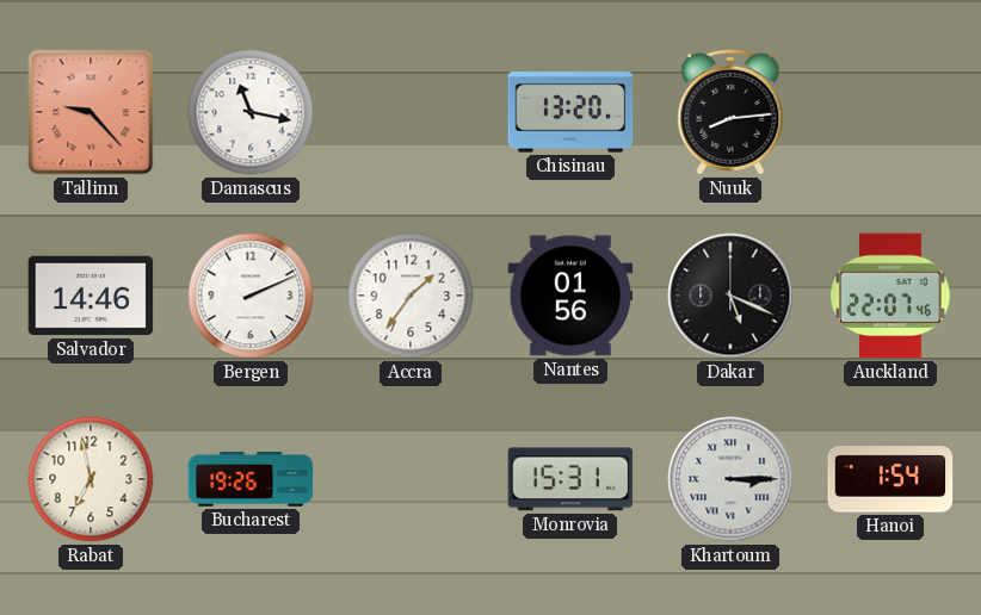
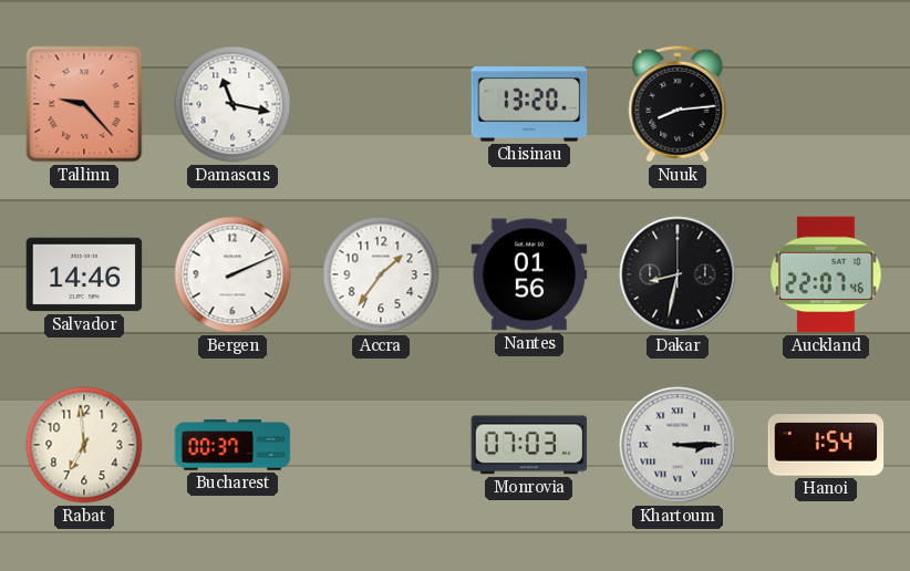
Dakar: 5:19 -> 8:32 (678, 274)
Rabat: 6:58 -> 6:59 (84, 445)
Bucharest: 19:26 -> 00:37 (232, 446)
Monrovia: 15:31 -> 07:03 (529, 445)
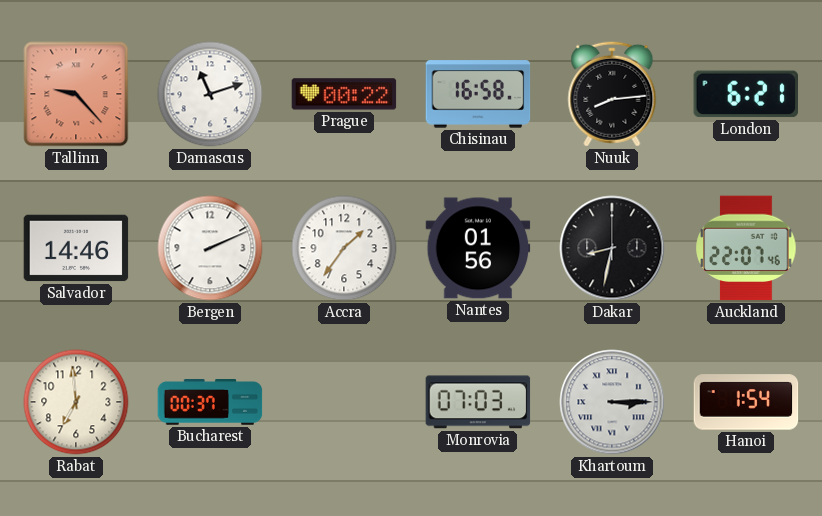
Damascus: 11:17 -> 11:12 (210, 94)
Prague: none -> 00:22 (344, 94)
Chisinau: 13:20 -> 16:58 (478, 94)
London: none -> 6:21 (746, 94)
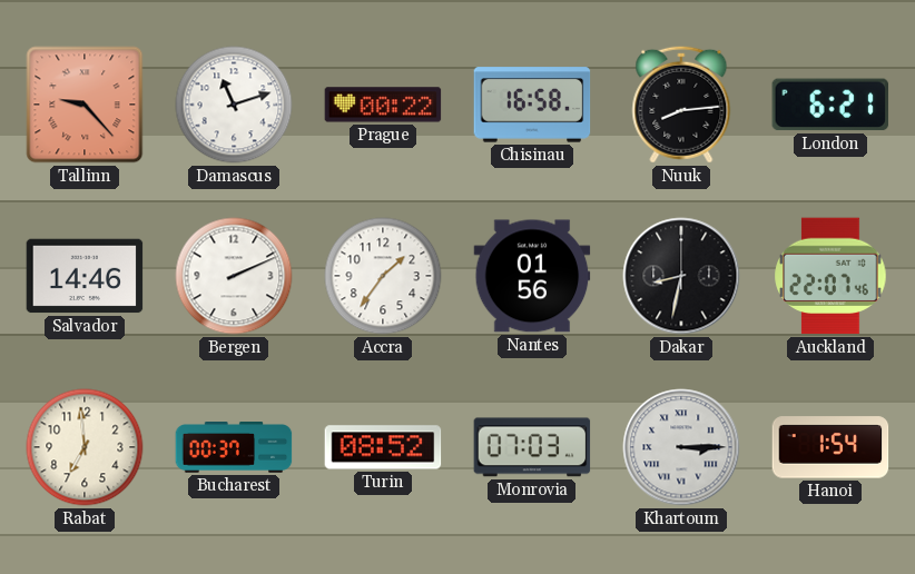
Turin: none -> 08:52 (383, 447)
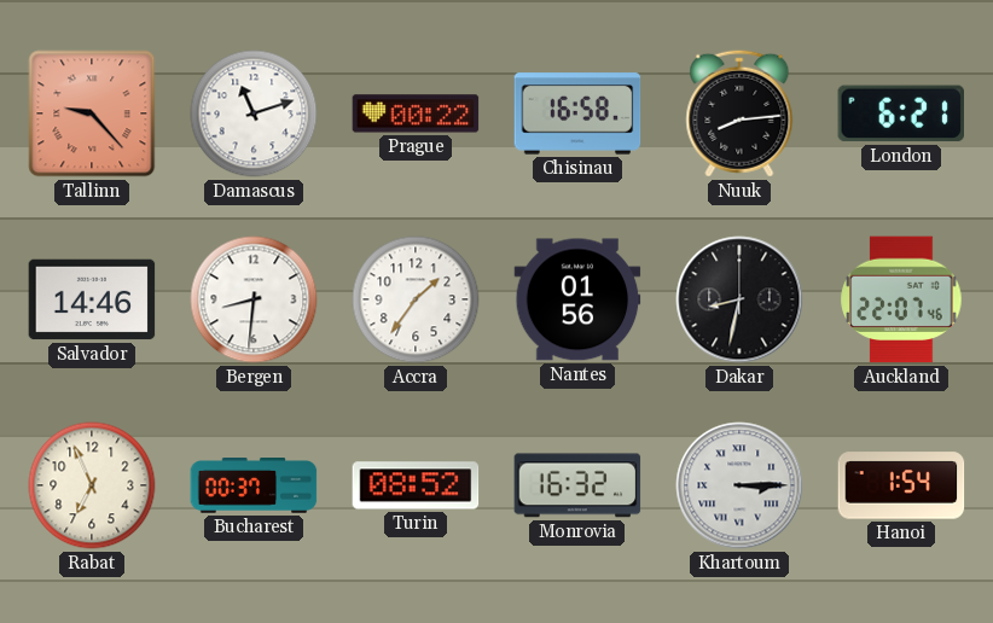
Bergen: 2:11 -> 8:31 (254, 299)
Rabat: 6:59 -> 6:56 (92, 485)
Monrovia: 07:03 -> 16:32 (577, 485)
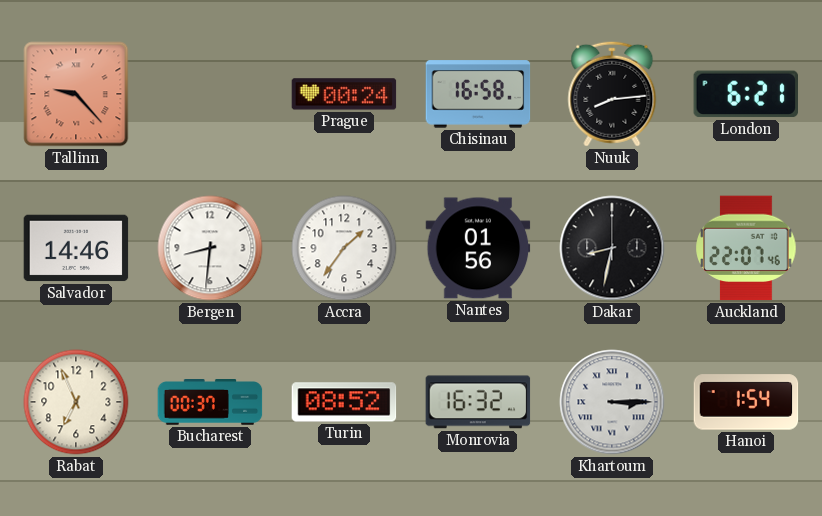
Damascus: 11:12 -> none (254, 113)
Prague: 00:22 -> 00:24 (344, 94)
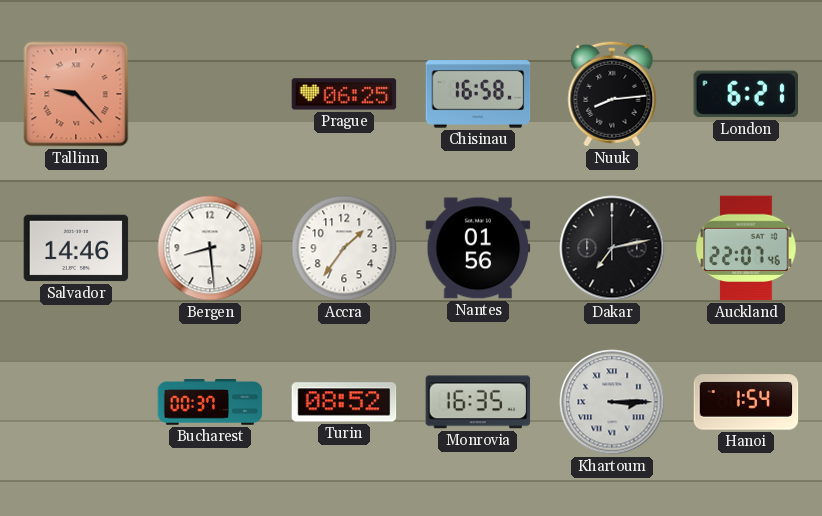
Prague: 00:24 -> 06:25 (344, 94)
Bergen: 8:31 -> 8:29 (210, 248)
Dakar: 8:32 -> 7:13 (612, 248)
Rabat: 6:56 -> none (76, 402)
Monrovia: 16:32 -> 16:35 (478, 402)
